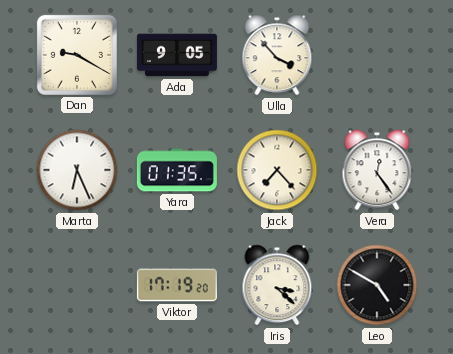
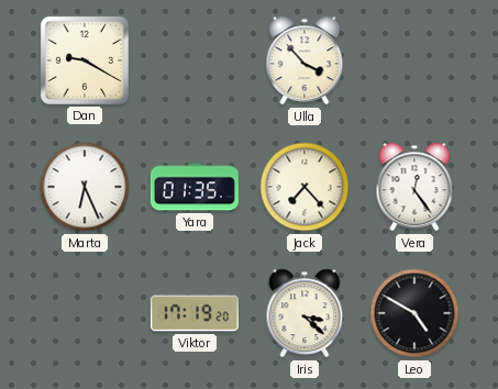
Ada: 9:05 -> none (177, 55)
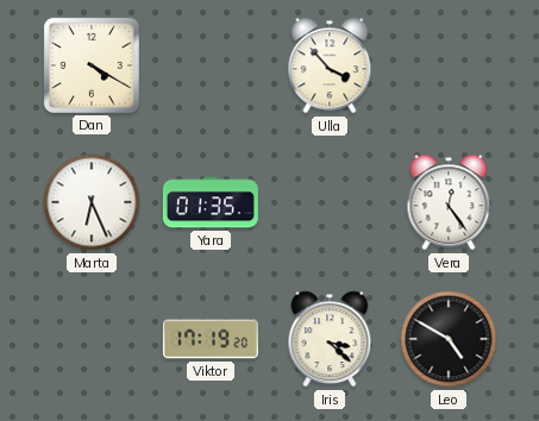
Dan: 9:20 -> 4:20 (92, 65)
Jack: 7:23 -> none (305, 187)
